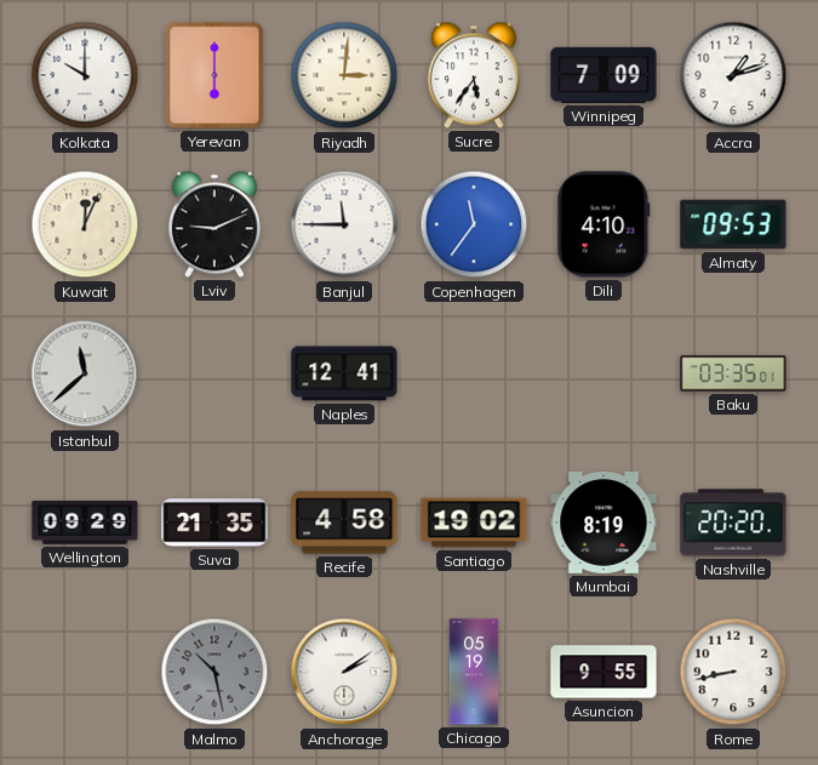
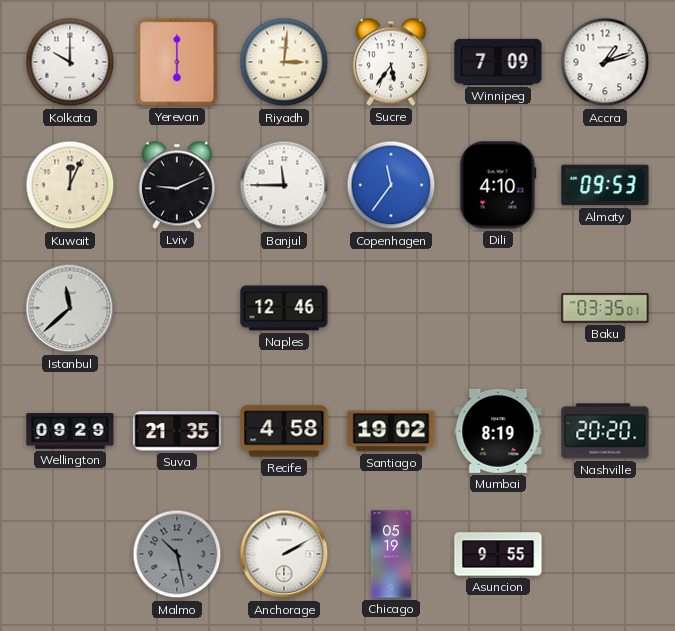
Naples: 12:41 -> 12:46 (284, 308)
Anchorage: 2:09 -> 2:10 (284, 554)
Rome: 8:43 -> none (733, 672)
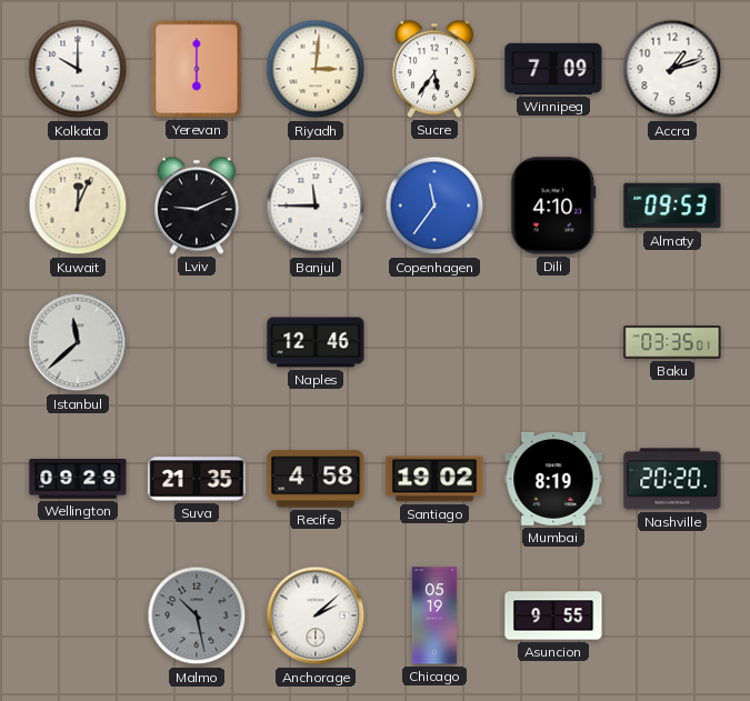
Anchorage: 2:10 -> 2:08 (316, 615)
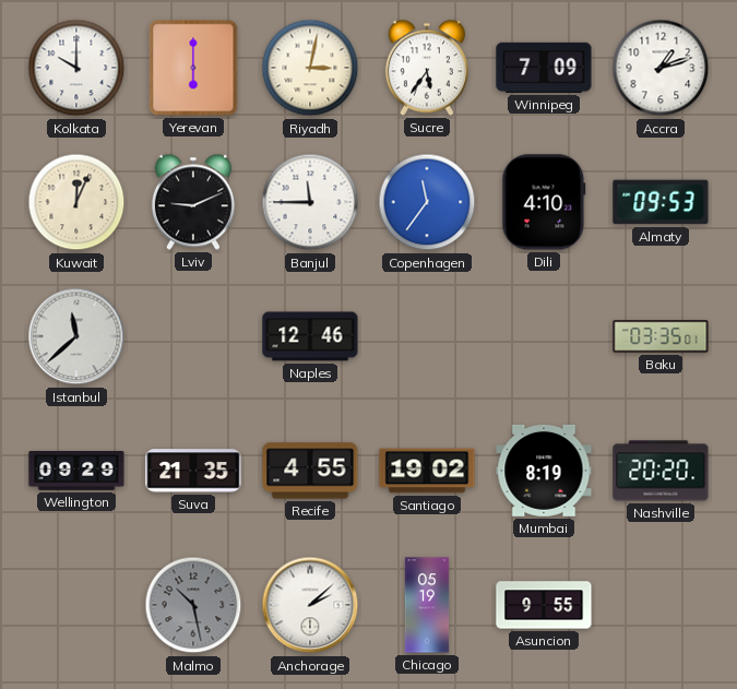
Riyadh: 3:01 -> 3:02 (310, 68)
Recife: 4:58 -> 4:55 (310, 471)
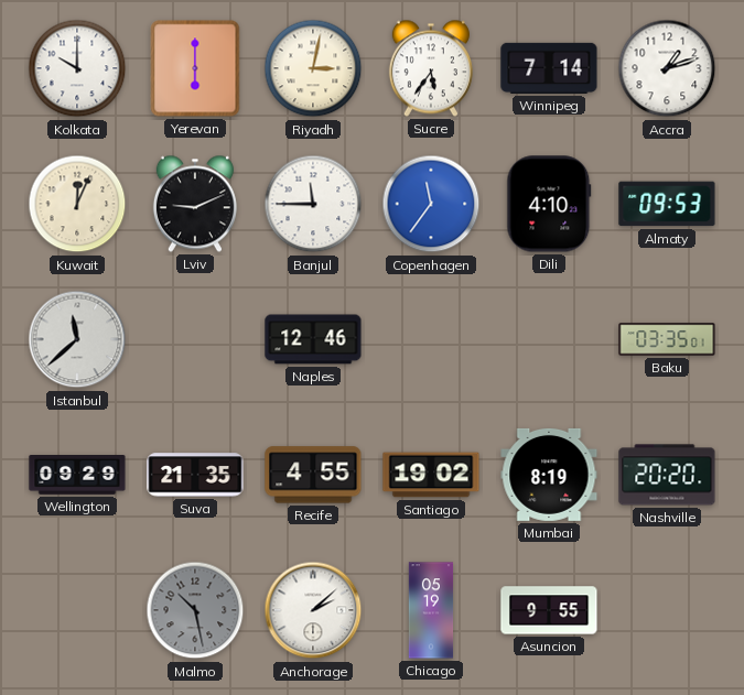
Winnipeg: 7:09 -> 7:14 (549, 68)
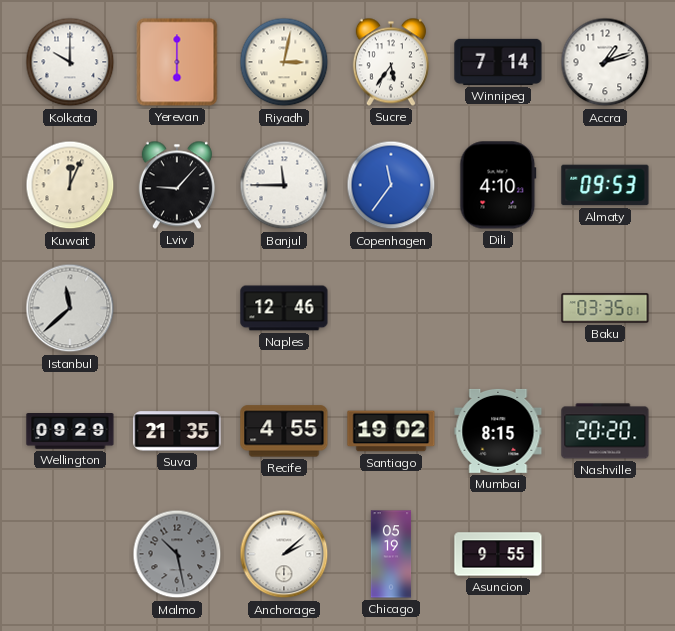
Lviv: 9:11 -> 9:07 (177, 185)
Mumbai: 8:19 -> 8:15 (498, 431)
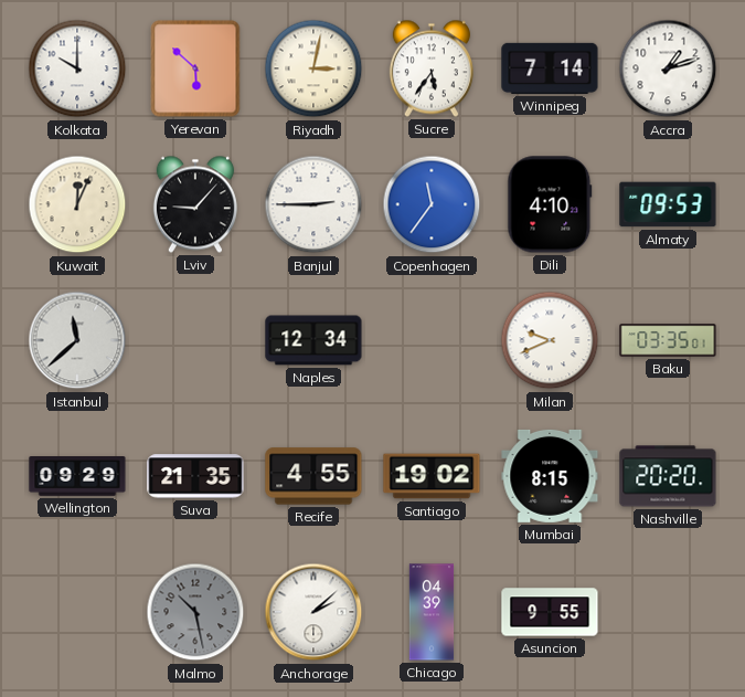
Yerevan: 6:00 -> 5:52 (195, 68)
Banjul: 11:45 -> 2:45 (313, 204)
Naples: 12:46 -> 12:34 (313, 340)
Milan: none -> 9:41 (550, 340)
Chicago: 05:19 -> 04:39 (432, 612)
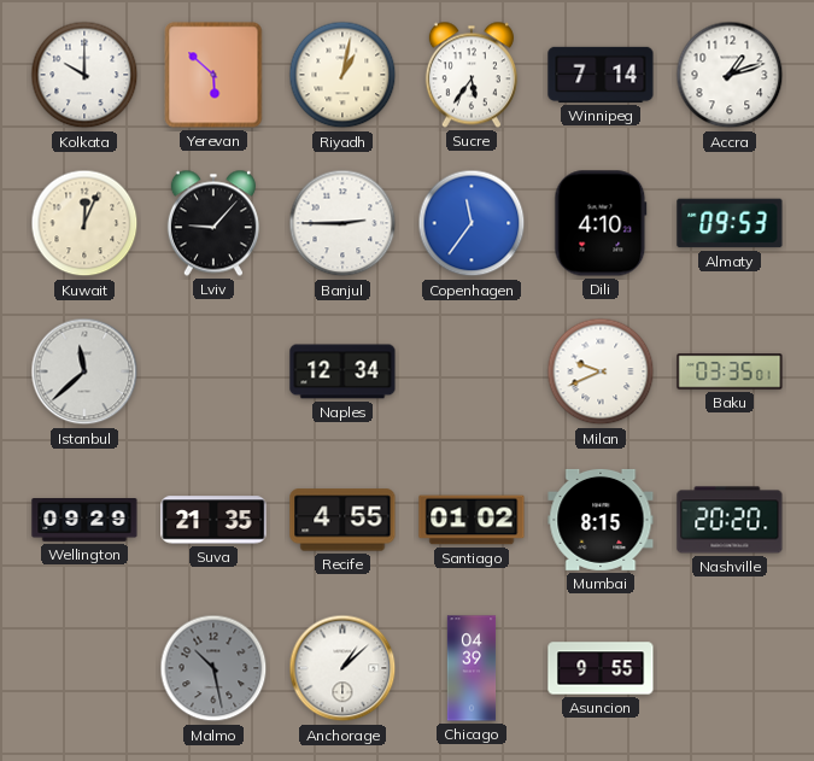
Riyadh: 3:02 -> 1:02 (342, 75)
Santiago: 19:02 -> 01:02 (472, 520)
Anchorage: 2:08 -> 1:08 (342, 668)
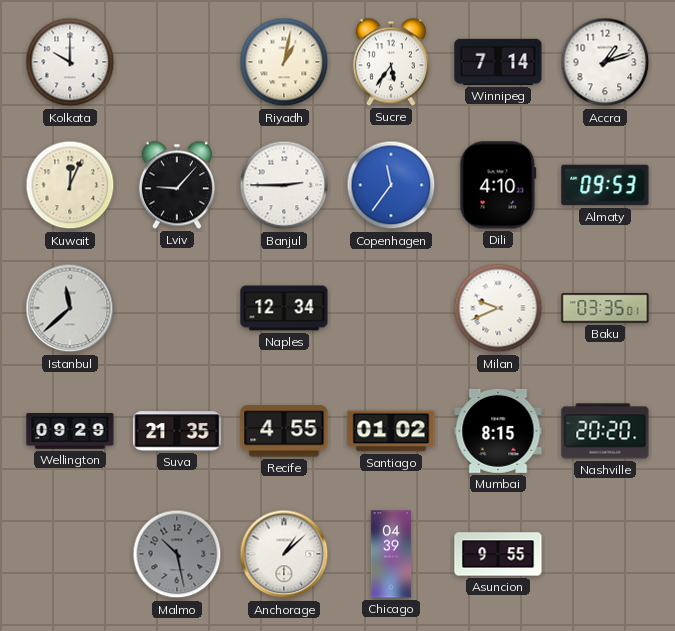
Yerevan: 5:52 -> none (213, 75)
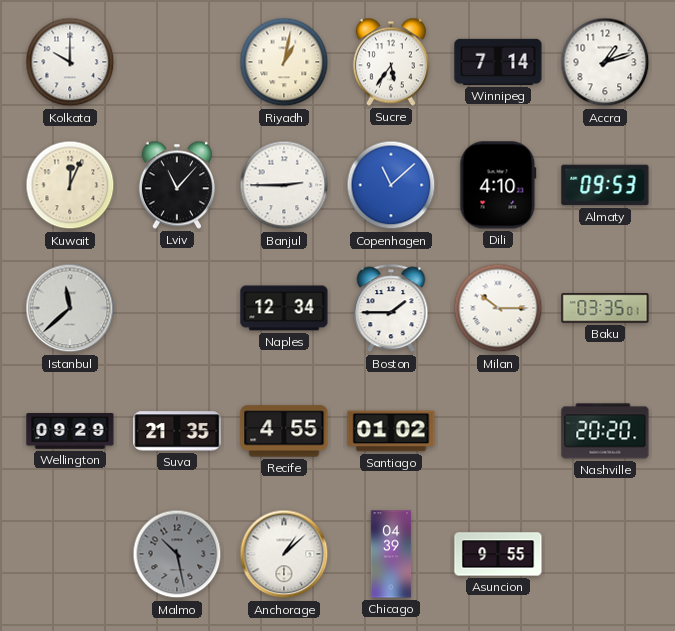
Lviv: 9:07 -> 11:07 (177, 185)
Copenhagen: 11:36 -> 11:08 (391, 185)
Boston: none -> 1:45 (391, 309)
Milan: 9:41 -> 10:15 (498, 308)
Mumbai: 8:15 -> none (498, 431)
